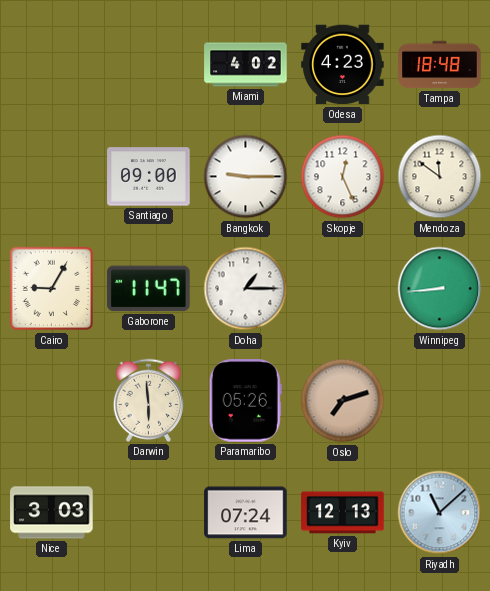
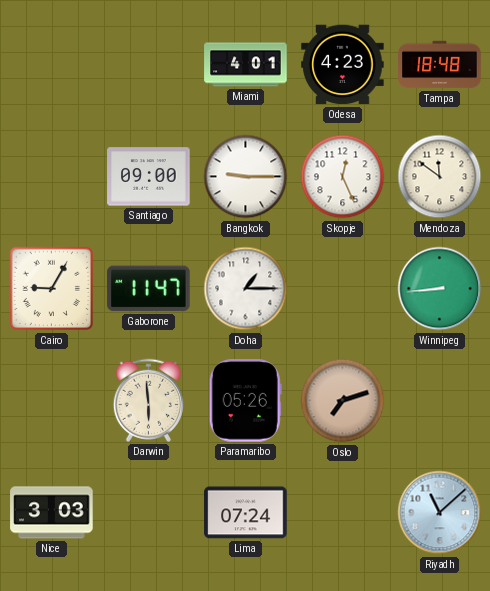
Miami: 4:02 -> 4:01 (246, 65)
Kyiv: 12:13 -> none (343, 513)
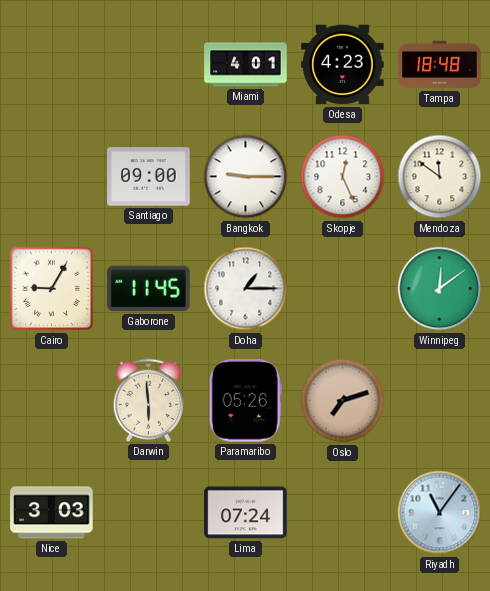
Gaborone: 11:47 -> 11:45 (149, 289)
Winnipeg: 8:44 -> 12:09 (440, 289)
Riyadh: 11:08 -> 11:06 (440, 513)
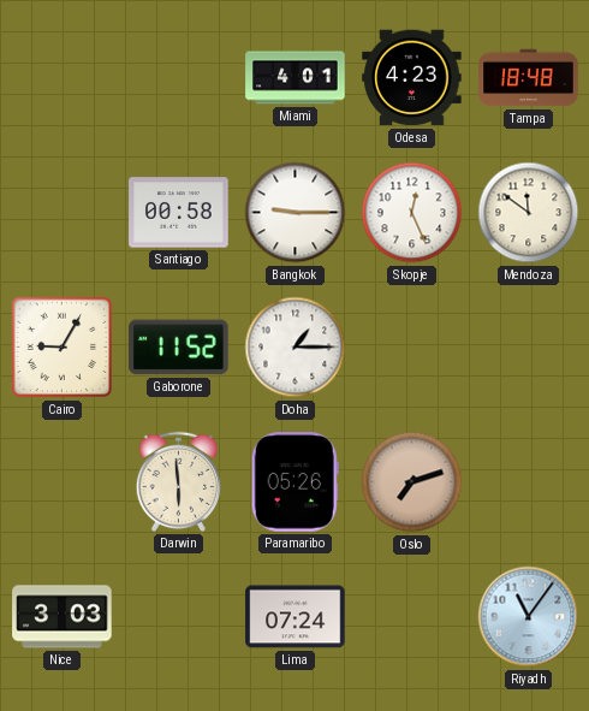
Santiago: 09:00 -> 00:58 (179, 213)
Gaborone: 11:45 -> 11:52 (179, 348)
Winnipeg: 12:09 -> none (440, 289)
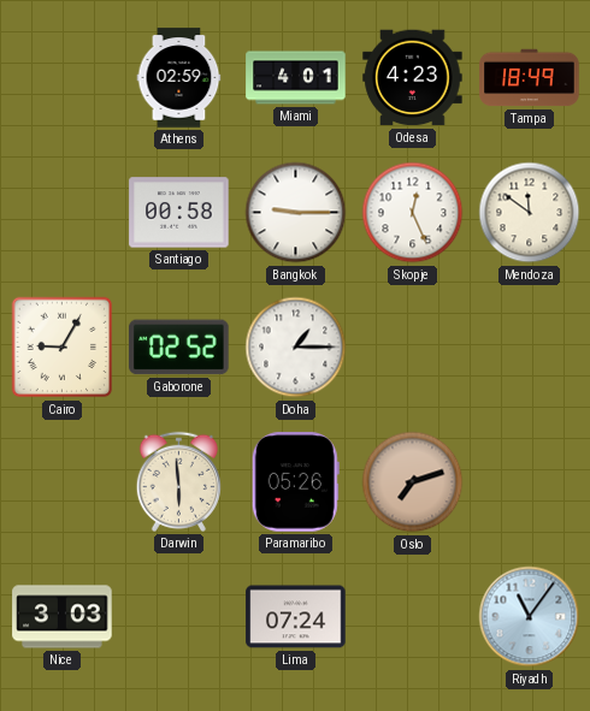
Athens: none -> 02:59 (179, 78)
Tampa: 18:48 -> 18:49 (530, 78)
Gaborone: 11:52 -> 02:52 (179, 348)
